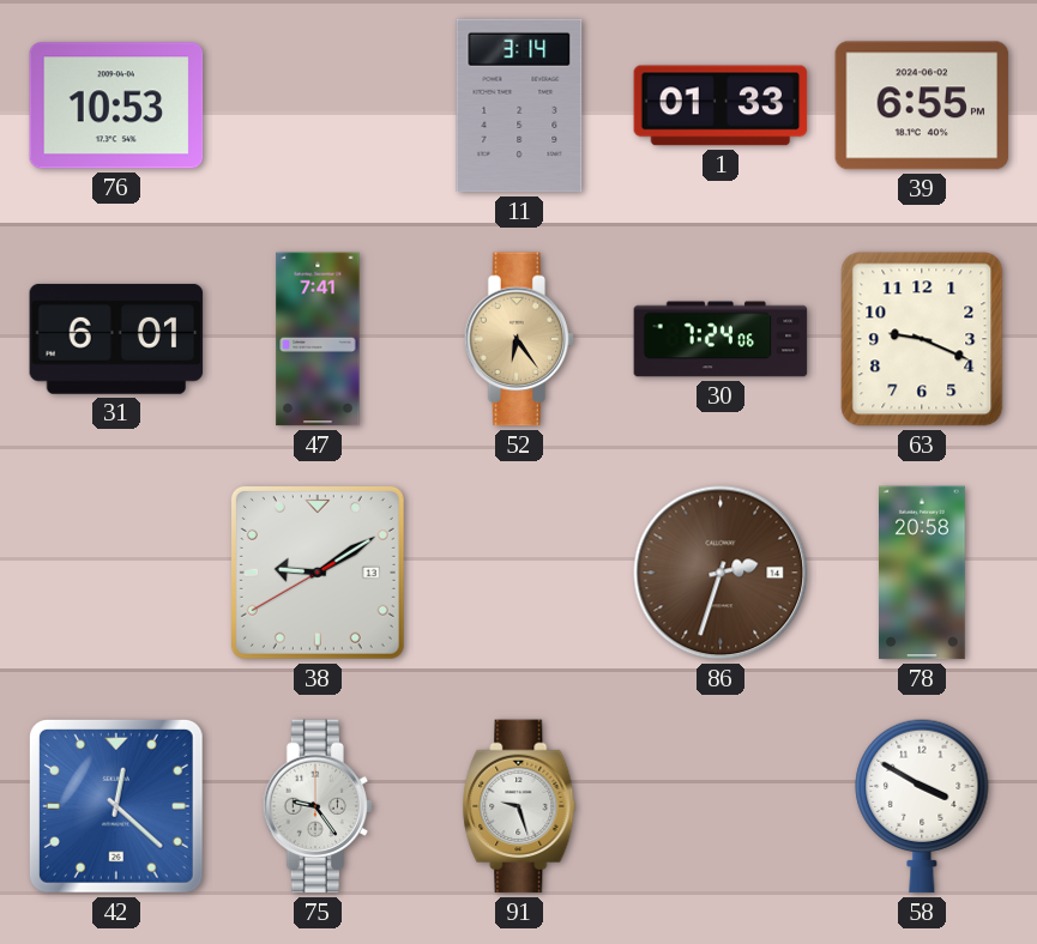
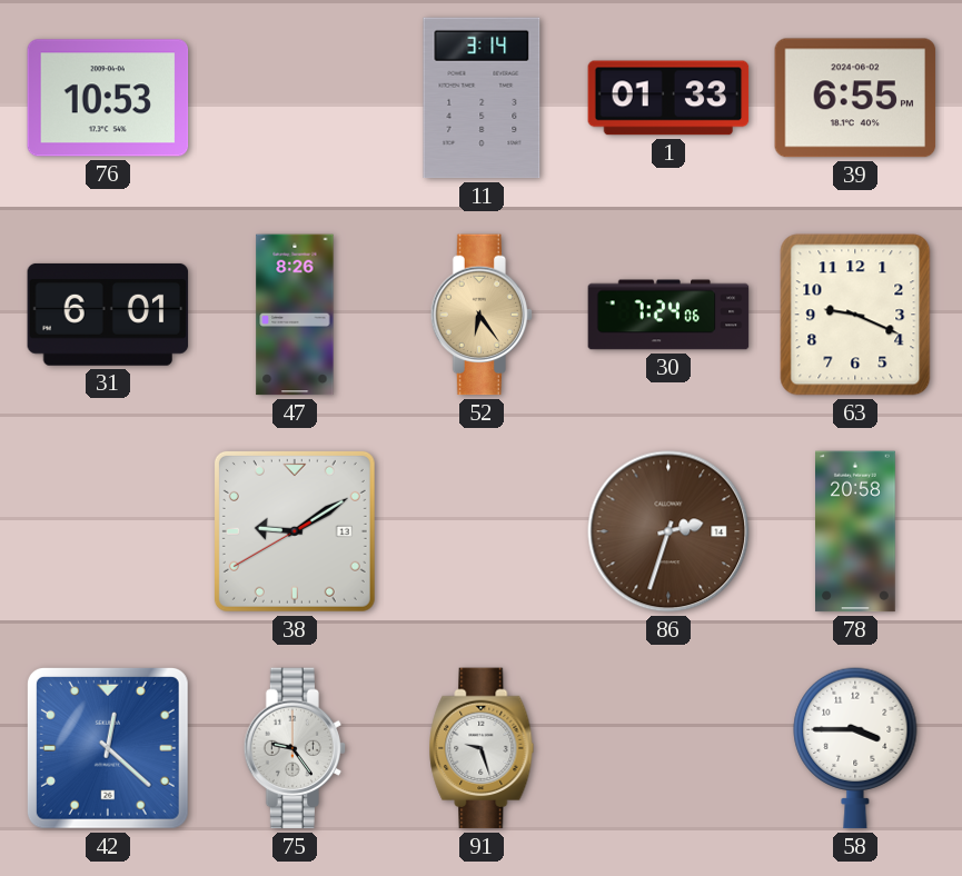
47: 7:41 -> 8:26 (295, 315)
58: 3:50 -> 3:45 (855, 748)
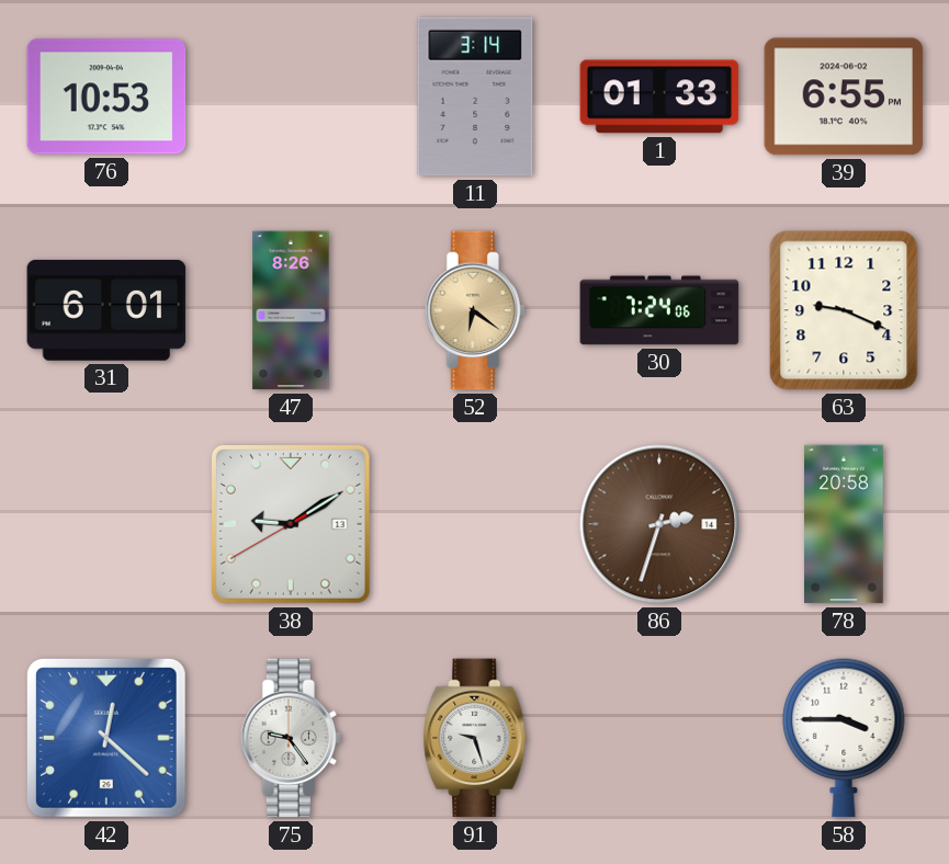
52: 6:24 -> 6:21 (475, 310)
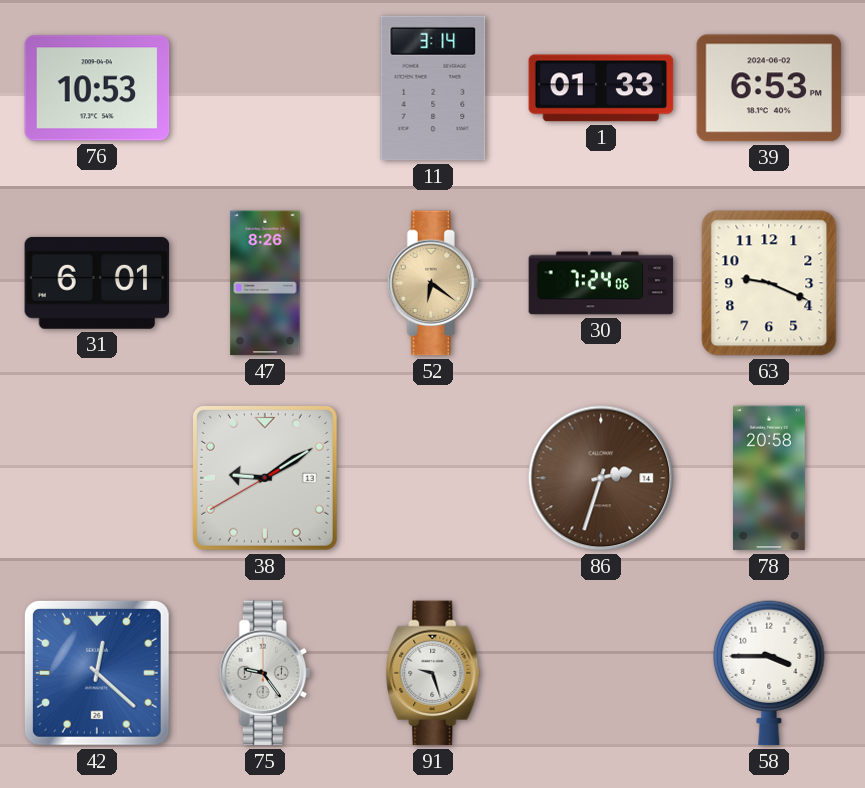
39: 6:55 -> 6:53 (769, 88)
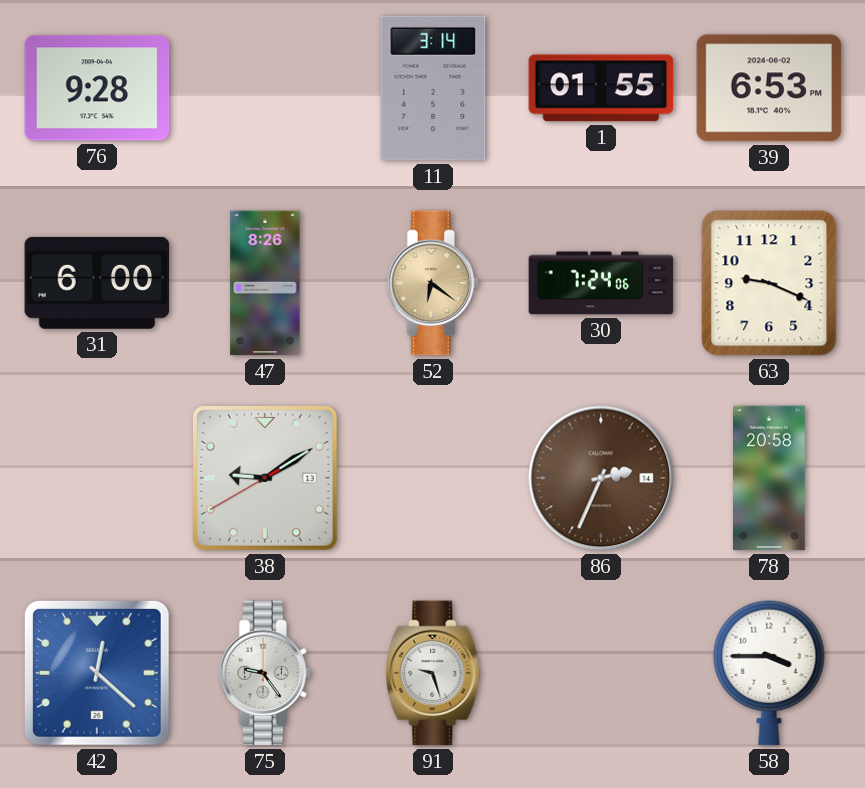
76: 10:53 -> 9:28 (97, 88)
1: 01:33 -> 01:55 (601, 88)
31: 6:01 -> 6:00 (97, 283)
86: 2:33 -> 2:34 (601, 478)
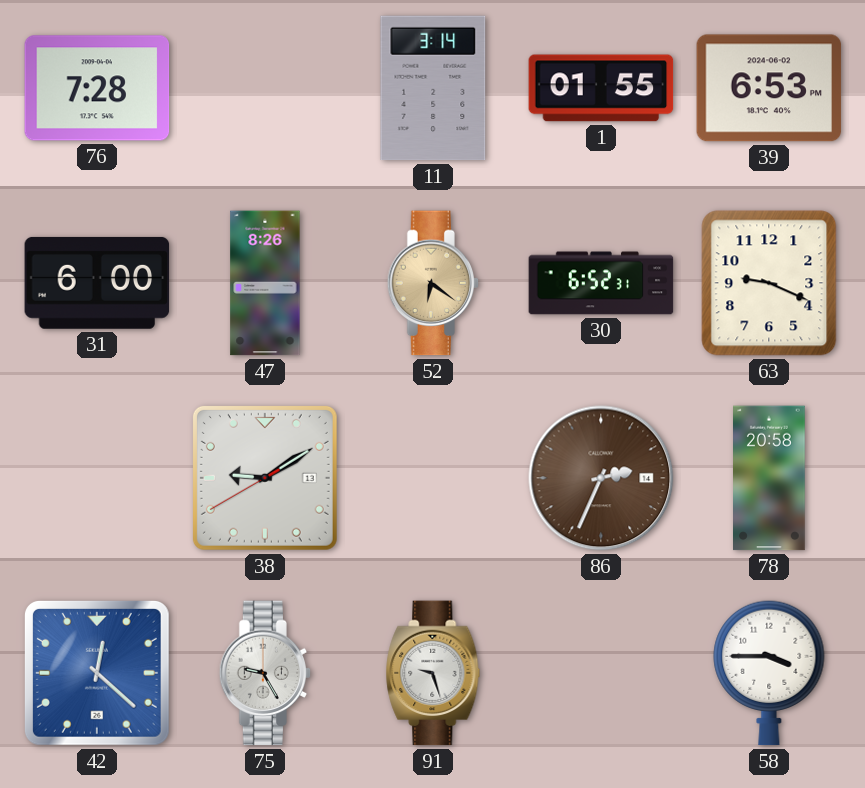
76: 9:28 -> 7:28 (97, 88)
30: 7:24 -> 6:52 (601, 283)
75: 9:24 -> 9:25 (265, 673)
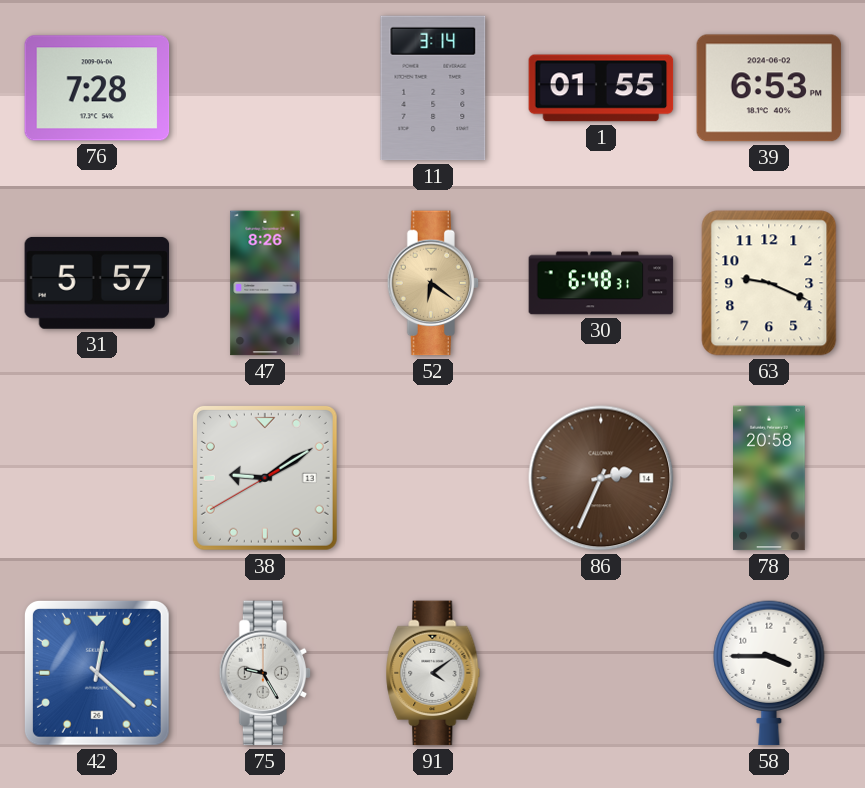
31: 6:00 -> 5:57 (97, 283)
30: 6:52 -> 6:48 (601, 283)
91: 9:27 -> 4:09 (433, 673)
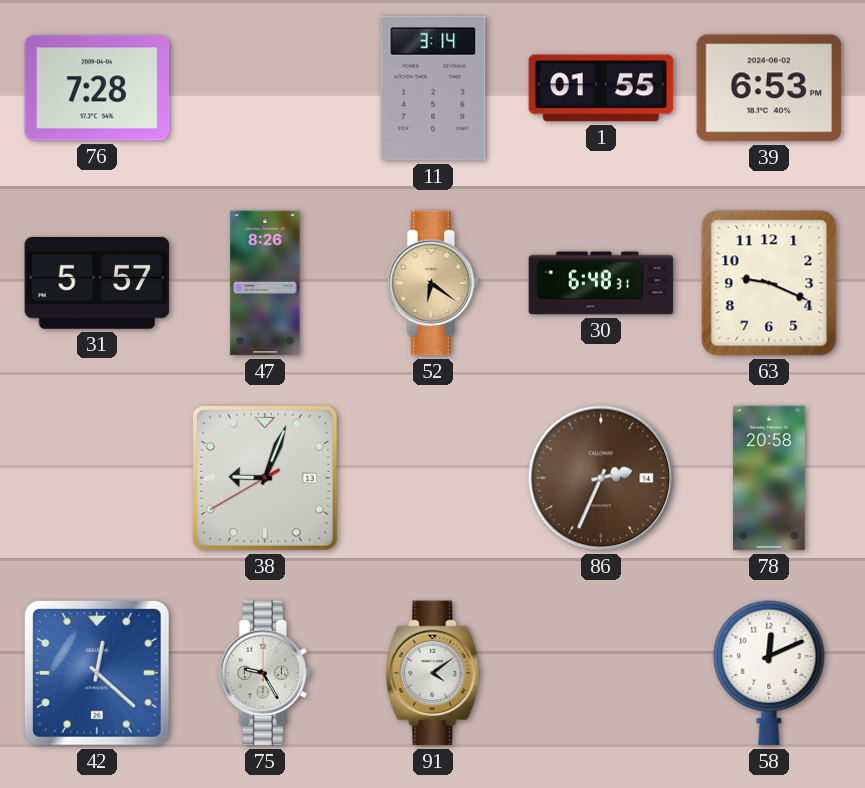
38: 9:09 -> 9:03 (265, 478)
58: 3:45 -> 12:11 (769, 673)
